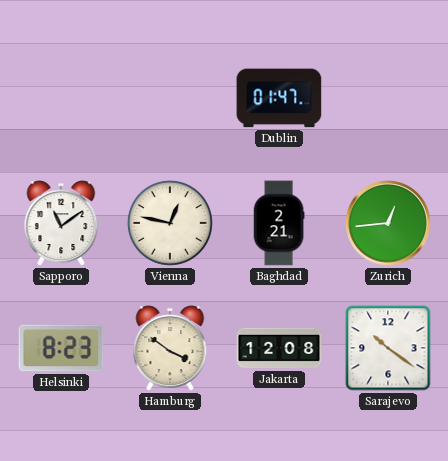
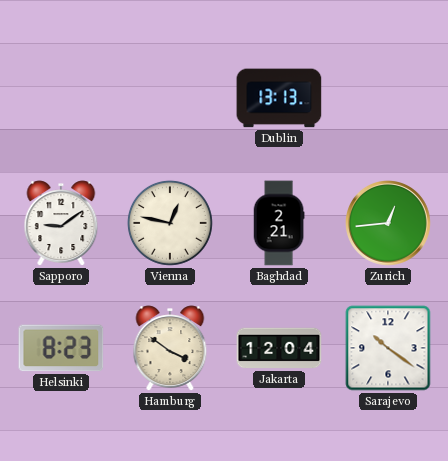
Dublin: 01:47 -> 13:13 (279, 98)
Sapporo: 11:09 -> 9:09 (61, 223)
Jakarta: 12:08 -> 12:04 (279, 348)
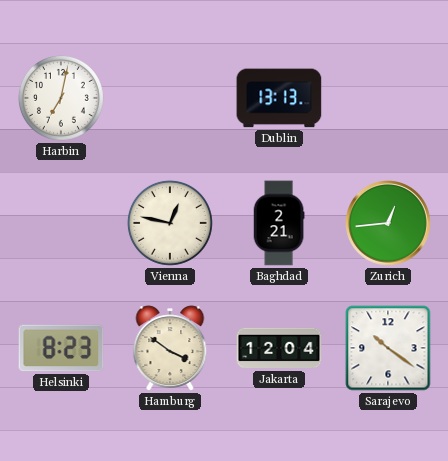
Harbin: none -> 7:02 (61, 98)
Sapporo: 9:09 -> none (61, 223)
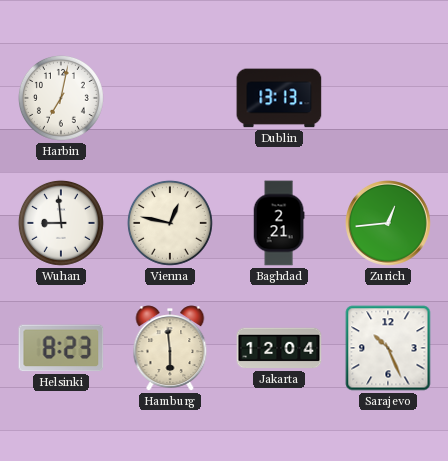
Wuhan: none -> 8:59 (61, 223)
Hamburg: 3:51 -> 5:59 (170, 348)
Sarajevo: 10:21 -> 10:26 (388, 348)
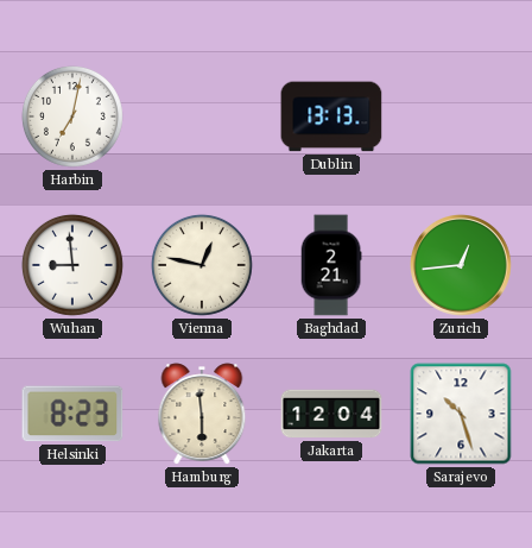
Sarajevo: 10:26 -> 10:27 (461, 414)
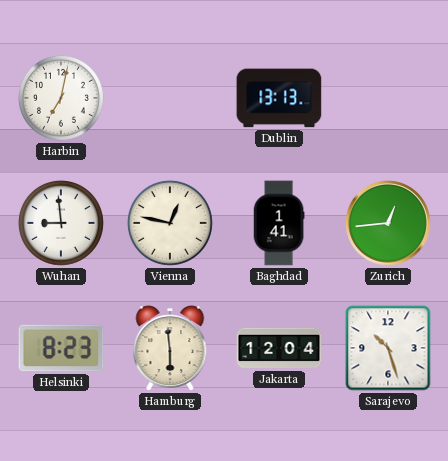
Baghdad: 2:21 -> 1:41 (279, 223)
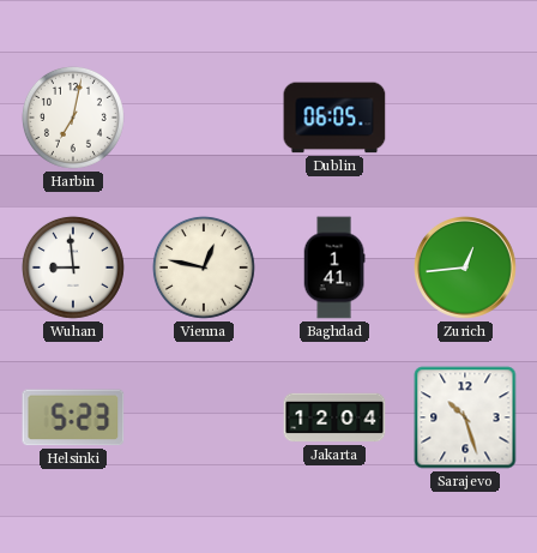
Dublin: 13:13 -> 06:05 (334, 118)
Helsinki: 8:23 -> 5:23 (73, 417)
Hamburg: 5:59 -> none (170, 348)
